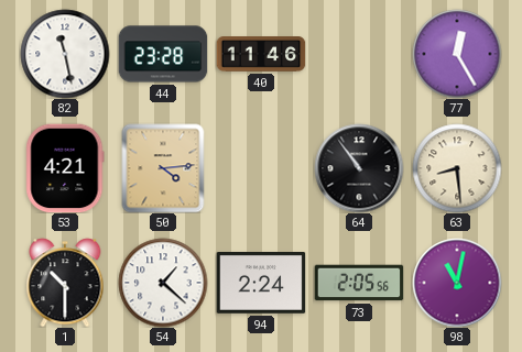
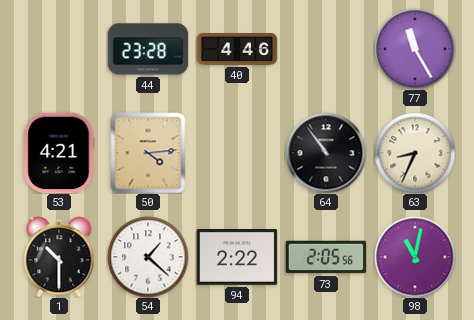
82: 11:28 -> none (65, 54)
40: 11:46 -> 4:46 (237, 49)
77: 12:25 -> 11:25 (415, 49)
63: 8:29 -> 8:34 (415, 153)
94: 2:24 -> 2:22 (237, 258)
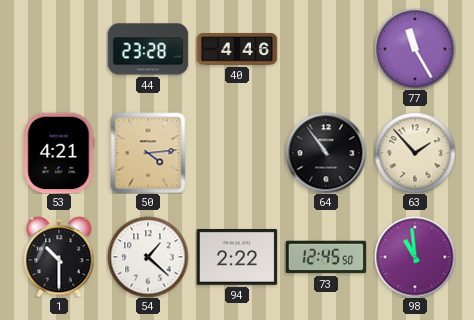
63: 8:34 -> 1:53 (415, 153)
73: 2:05 -> 12:45 (326, 257)
98: 11:02 -> 10:59 (415, 257)
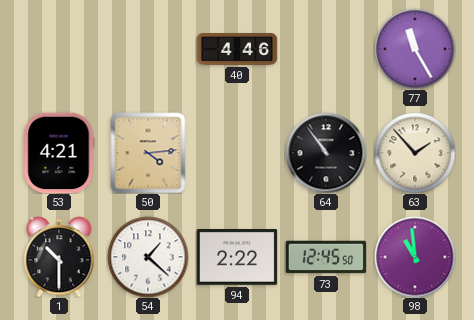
44: 23:28 -> none (148, 49)
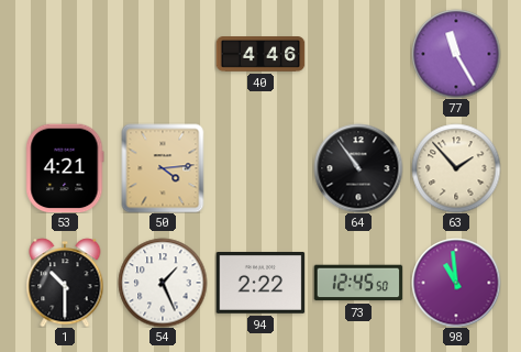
54: 1:22 -> 1:26 (163, 283)
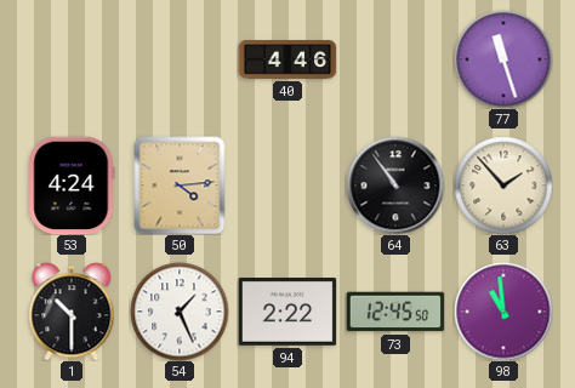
77: 11:25 -> 11:27 (503, 59)
53: 4:21 -> 4:24 (72, 186)
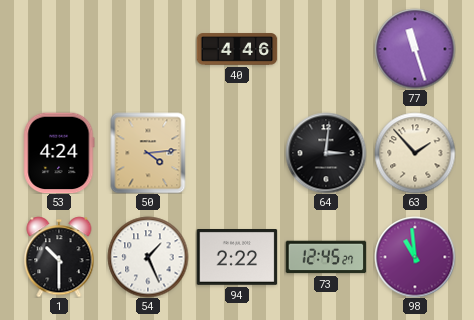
64: 10:54 -> 3:01 (326, 153)
73: 12:45:50 -> 12:45:27 (326, 257)
